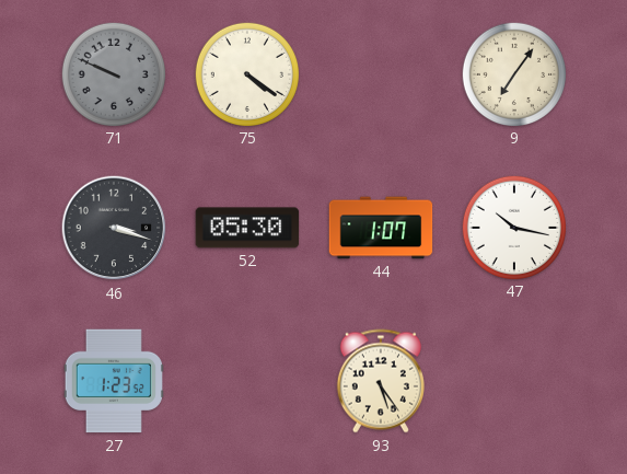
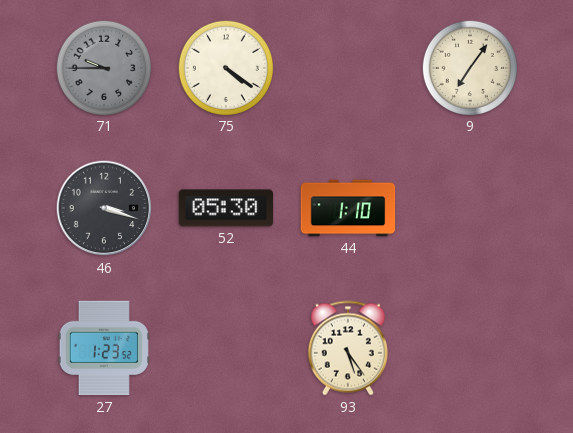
71: 9:49 -> 9:45 (103, 67)
44: 1:07 -> 1:10 (348, 208)
47: 10:17 -> none (513, 227)
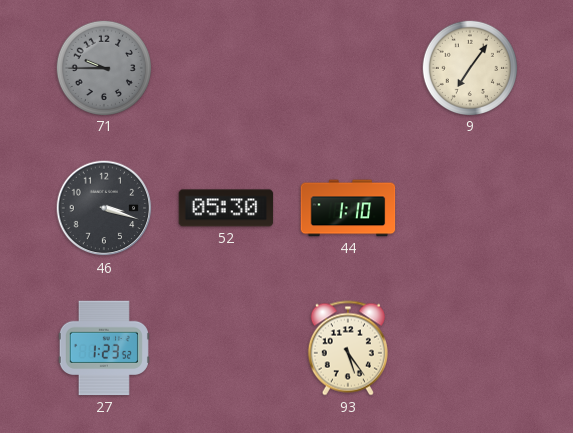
75: 4:21 -> none (225, 67)
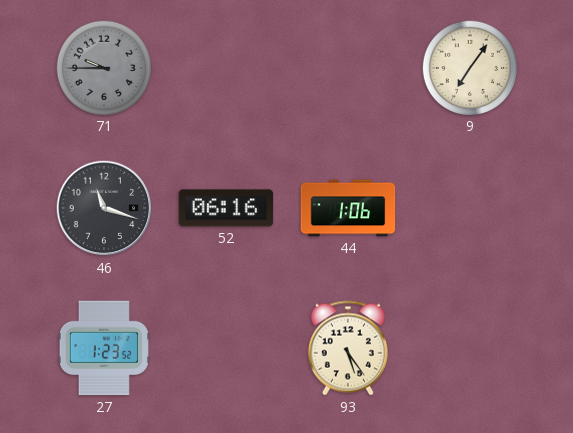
46: 3:18 -> 11:18 (104, 208)
52: 05:30 -> 06:16 (226, 208)
44: 1:10 -> 1:06 (348, 208)
